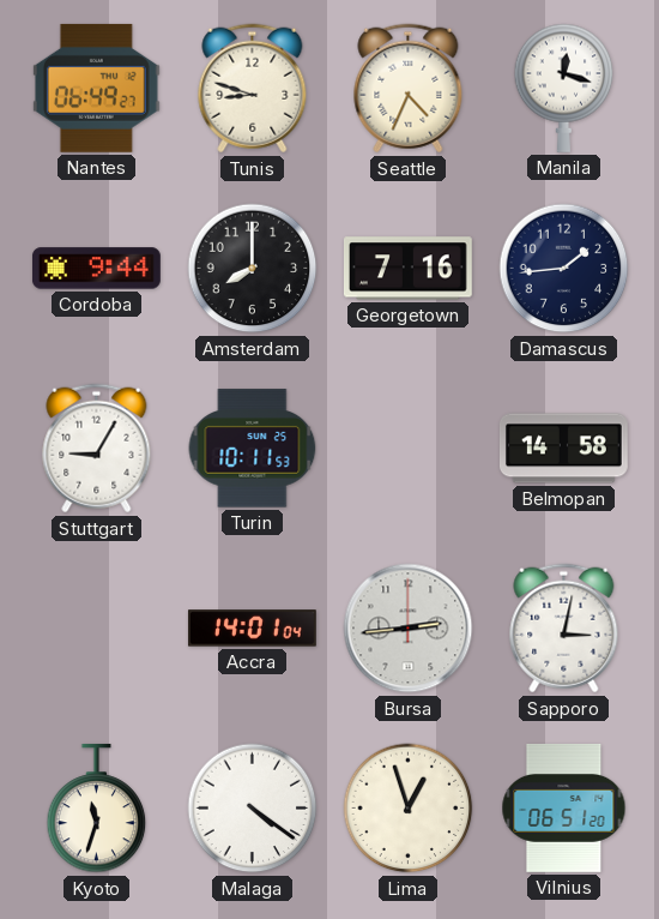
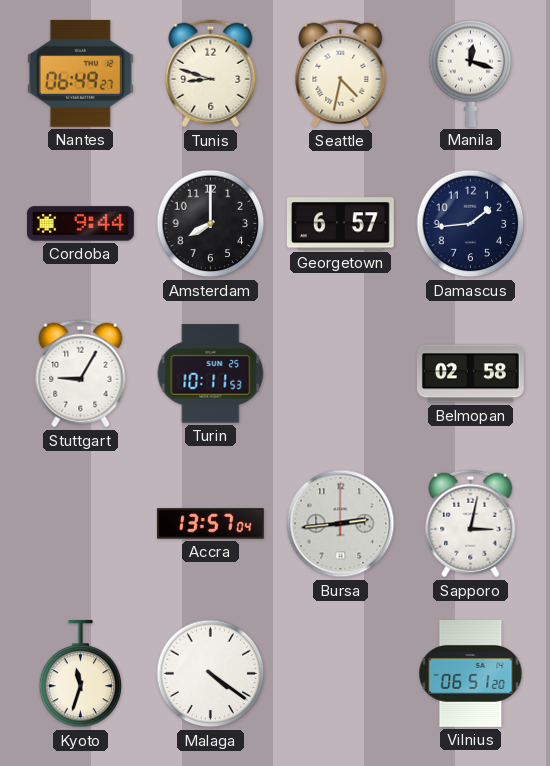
Seattle: 4:34 -> 4:32 (341, 74)
Georgetown: 7:16 -> 6:57 (340, 224)
Belmopan: 14:58 -> 02:58 (470, 374)
Accra: 14:01 -> 13:57 (210, 524)
Lima: 12:57 -> none (409, 809)
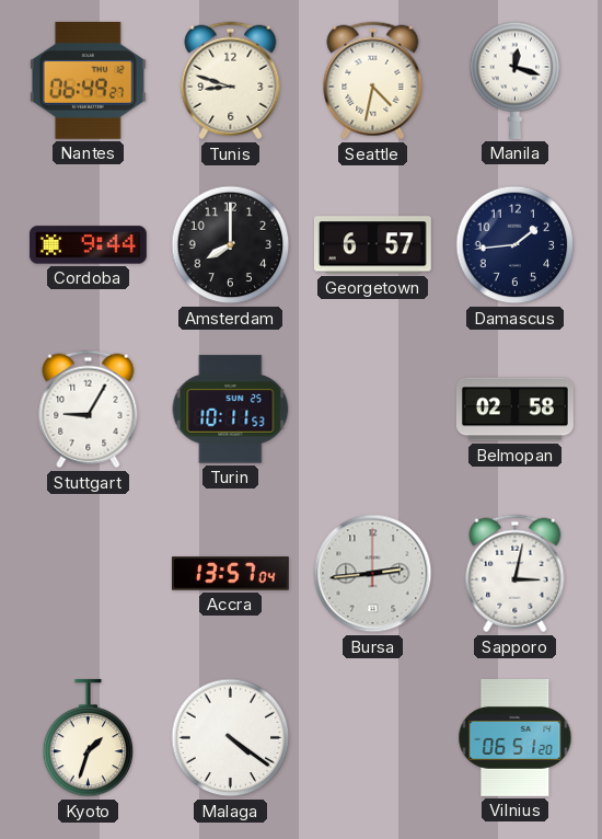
Kyoto: 11:33 -> 1:33 (89, 738)
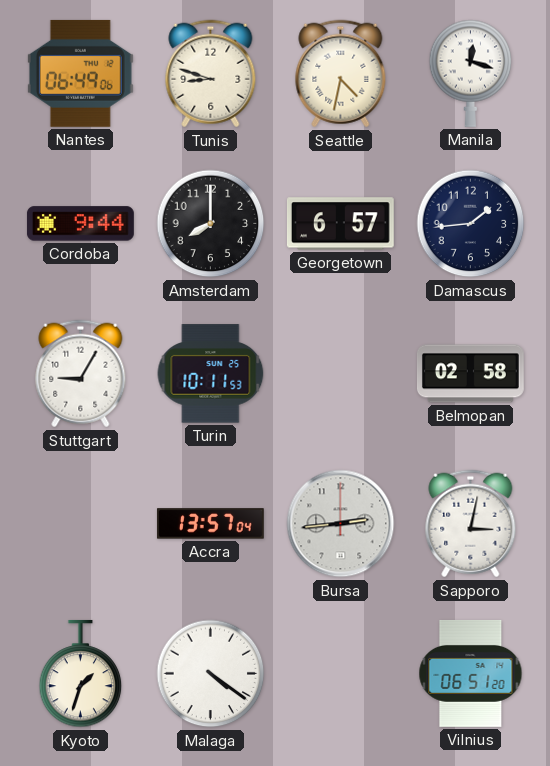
Nantes: 06:49:27 -> 06:49:06 (80, 73)
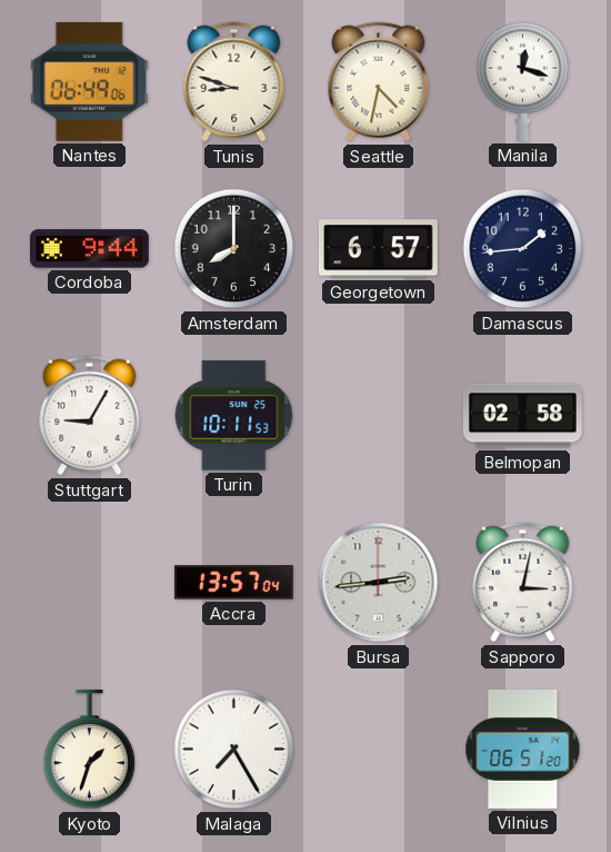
Malaga: 4:21 -> 7:25 (234, 750)
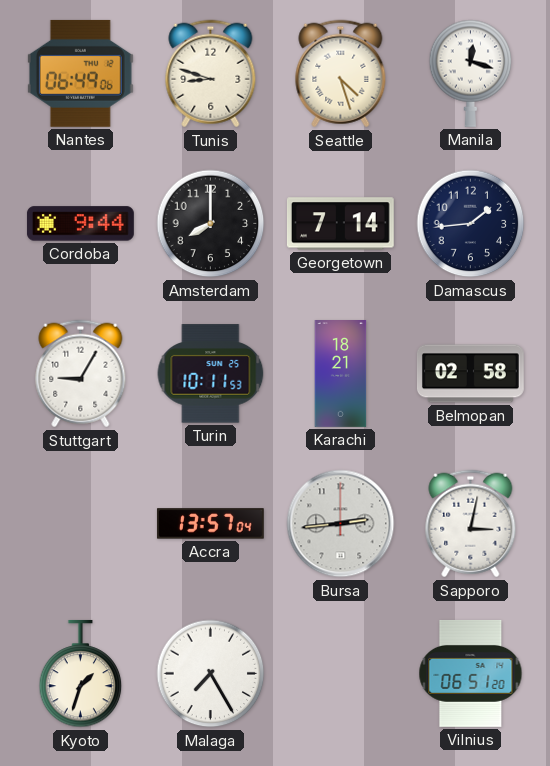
Seattle: 4:32 -> 4:27 (341, 74)
Georgetown: 6:57 -> 7:14 (340, 224)
Karachi: none -> 18:21 (341, 374)
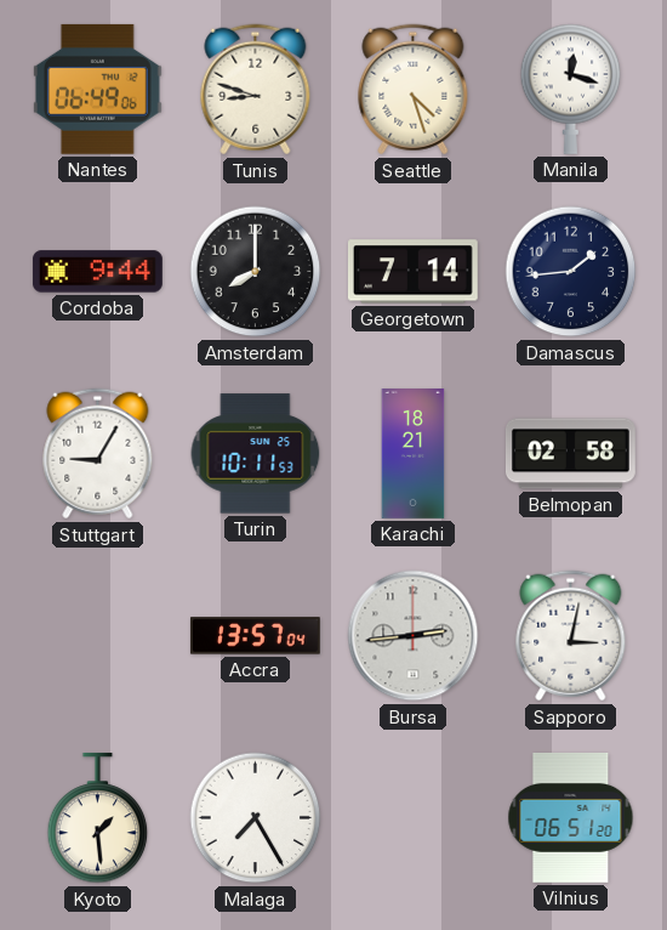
Kyoto: 1:33 -> 1:29 (98, 818)
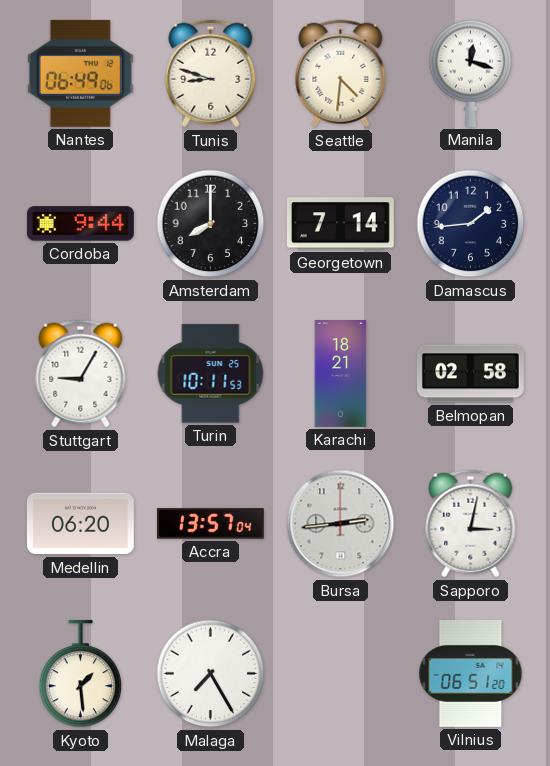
Seattle: 4:27 -> 4:31 (341, 74)
Medellin: none -> 06:20 (80, 524)
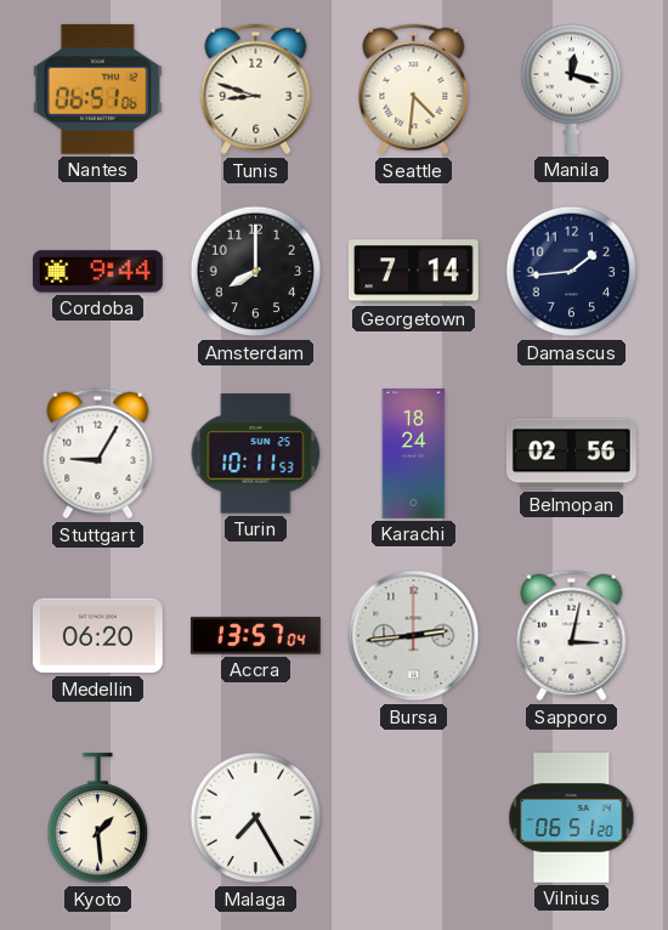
Nantes: 06:49 -> 06:51 (97, 89)
Karachi: 18:21 -> 18:24 (414, 454)
Belmopan: 02:58 -> 02:56 (571, 454)
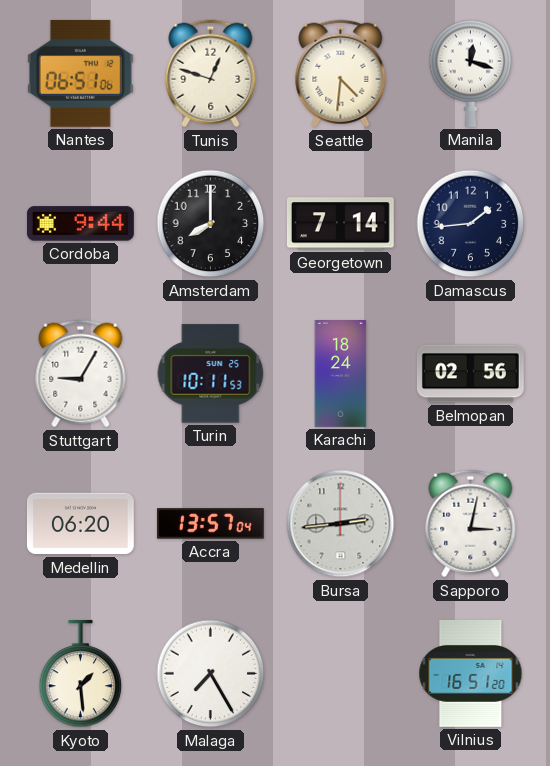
Tunis: 8:48 -> 12:48 (211, 74)
Vilnius: 06:51 -> 16:51 (471, 673)
